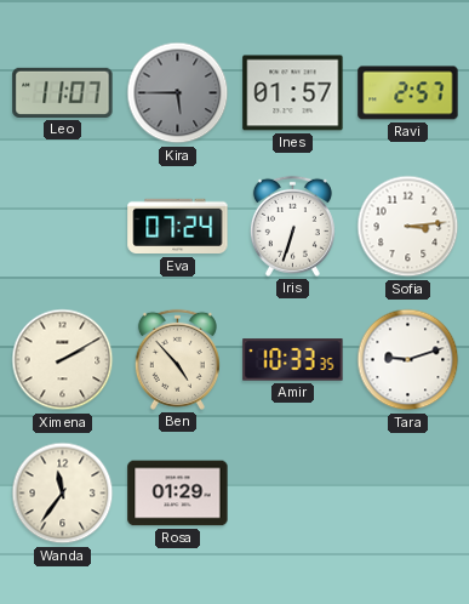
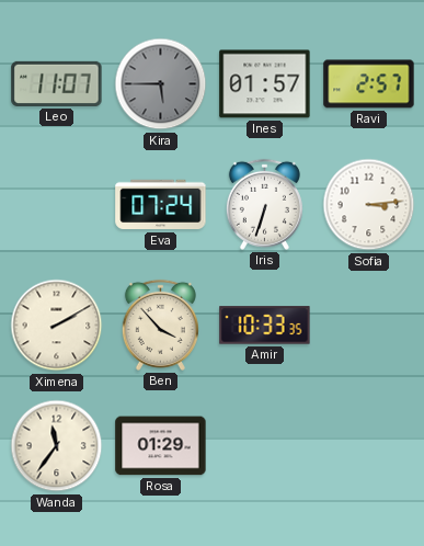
Ben: 4:53 -> 3:53 (160, 325)
Tara: 9:12 -> none (408, 360)
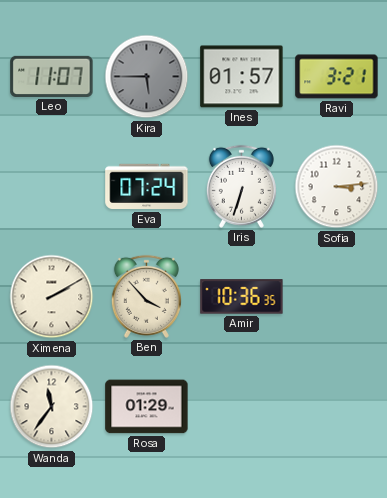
Ravi: 2:57 -> 3:21 (337, 77)
Amir: 10:33 -> 10:36 (242, 297)
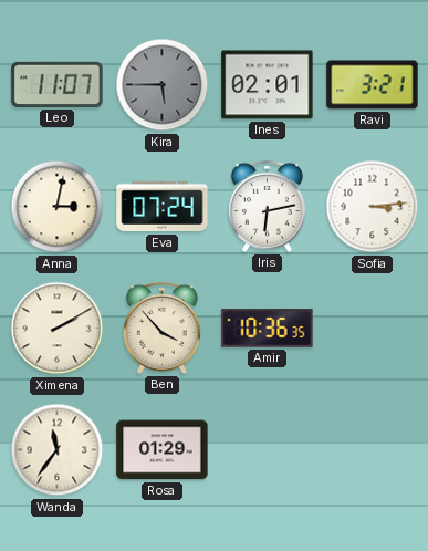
Ines: 01:57 -> 02:01 (268, 85)
Anna: none -> 3:02 (58, 207)
Iris: 6:33 -> 6:13 (267, 206)
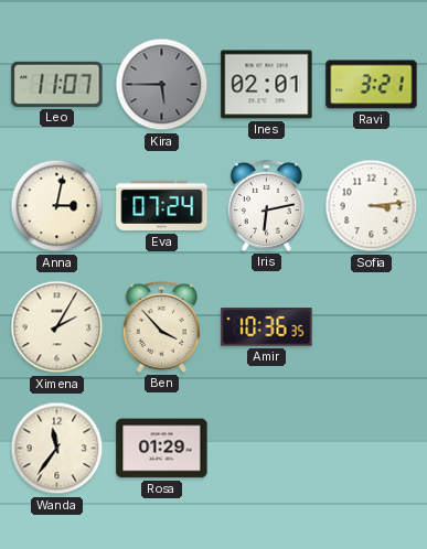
Ximena: 2:10 -> 2:05 (57, 327)
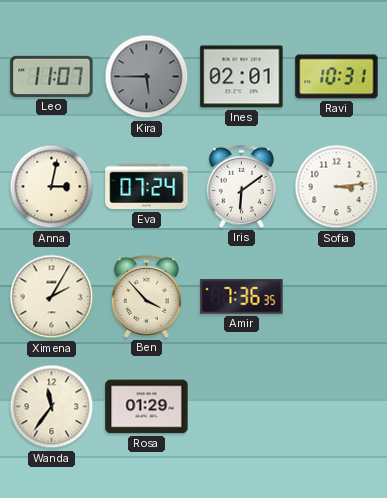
Ravi: 3:21 -> 10:31 (337, 77)
Iris: 6:13 -> 6:09 (241, 186)
Amir: 10:36 -> 7:36 (242, 297)
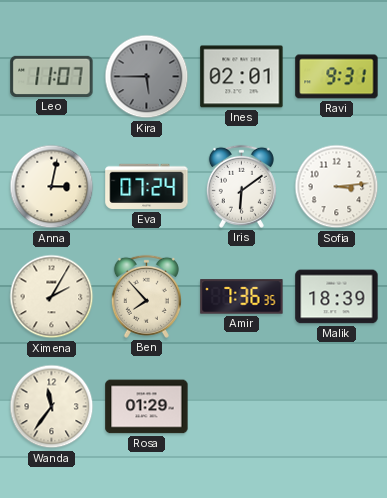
Ravi: 10:31 -> 9:31 (337, 77)
Ben: 3:53 -> 7:53 (146, 296)
Malik: none -> 18:39 (337, 297)
